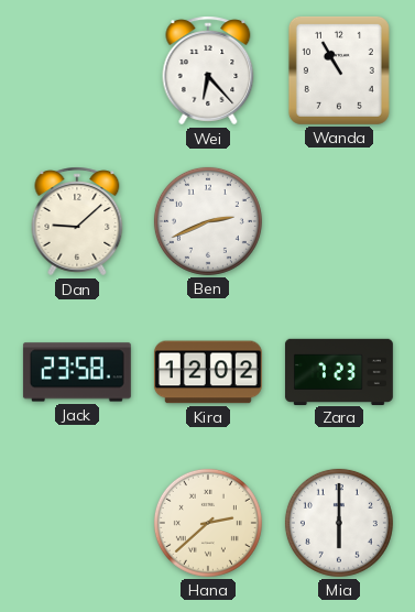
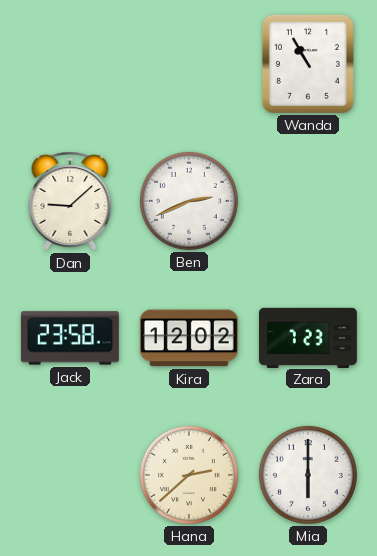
Wei: 6:23 -> none (208, 70)
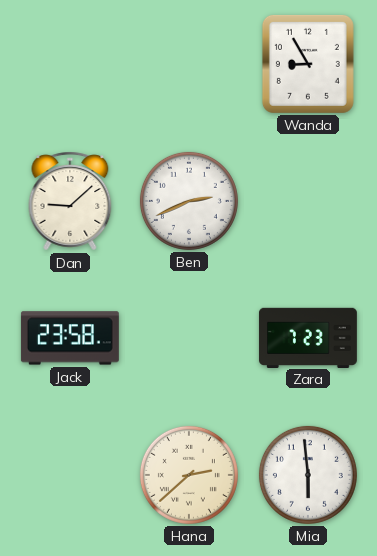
Wanda: 10:55 -> 8:55 (308, 64)
Kira: 12:02 -> none (189, 338)
Mia: 6:00 -> 5:59 (308, 475)
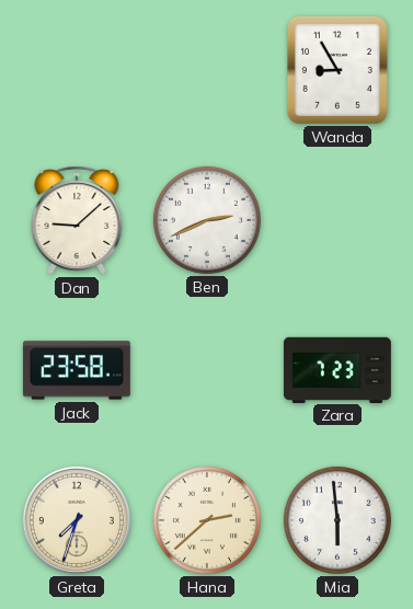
Greta: none -> 7:33 (77, 520)
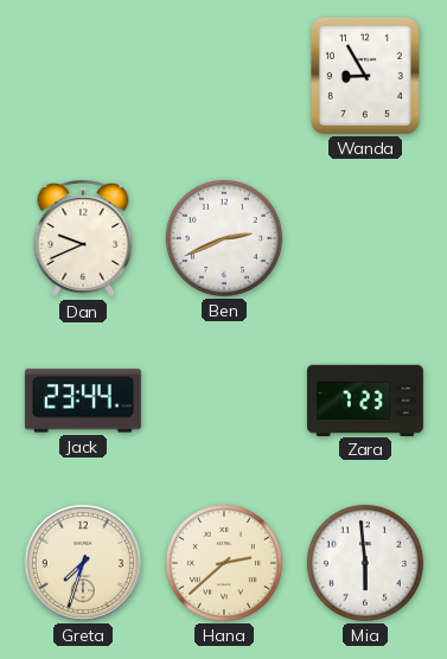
Dan: 9:08 -> 9:41 (83, 238)
Jack: 23:58 -> 23:44 (83, 401)
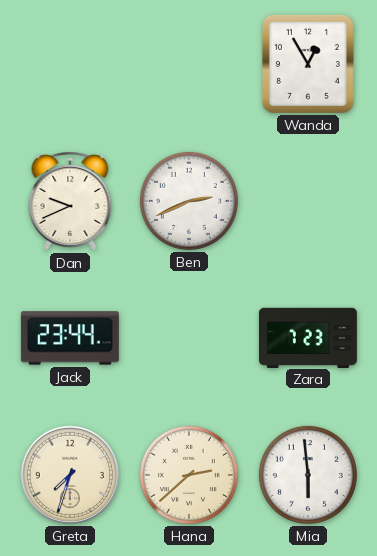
Wanda: 8:55 -> 12:55 (308, 64)
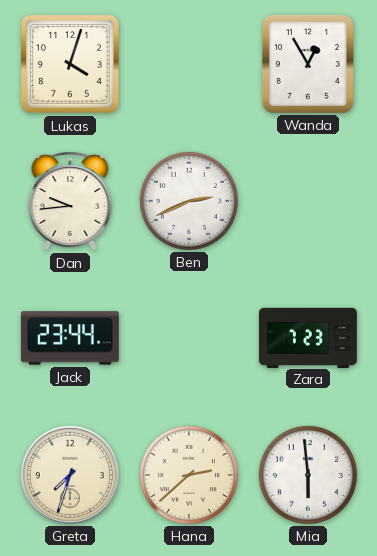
Lukas: none -> 4:03 (70, 64)
Dan: 9:41 -> 9:44 (70, 201)
